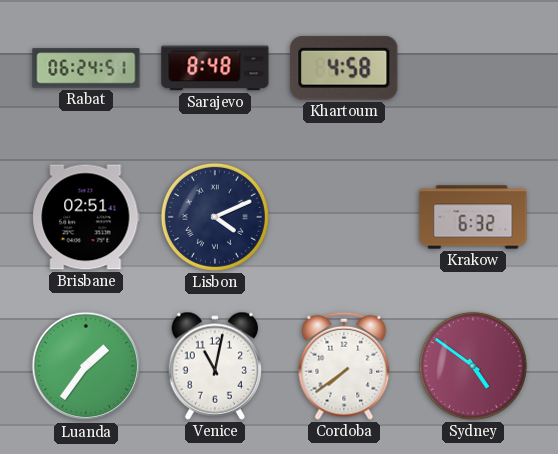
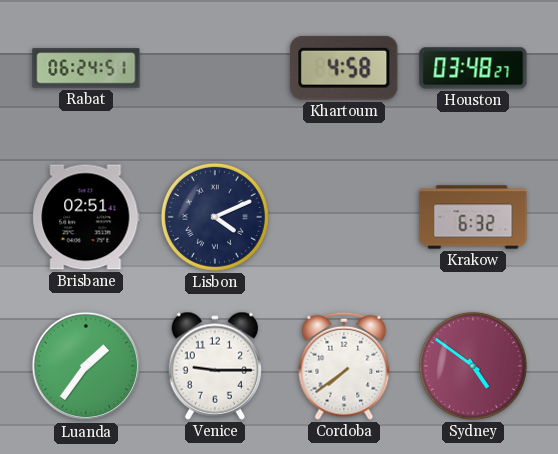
Sarajevo: 8:48 -> none (215, 68)
Houston: none -> 03:48 (473, 68)
Venice: 11:02 -> 9:15 (215, 366)
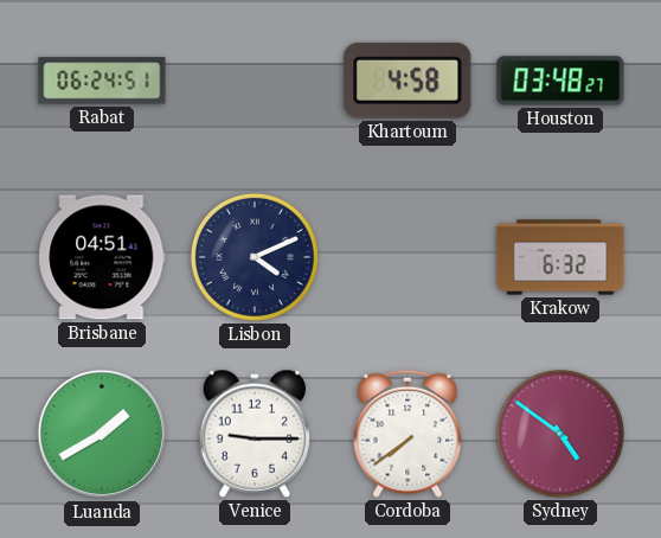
Brisbane: 02:51 -> 04:51 (102, 257)
Luanda: 1:36 -> 1:40 (102, 434)
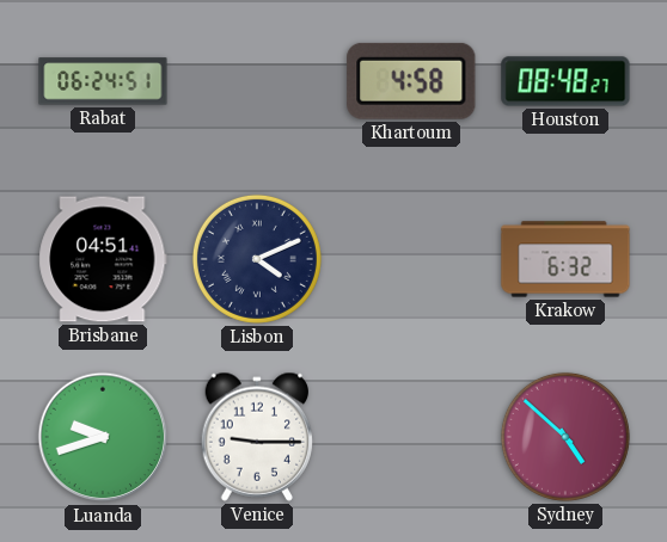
Houston: 03:48 -> 08:48 (565, 81)
Luanda: 1:40 -> 9:42 (103, 437)
Cordoba: 7:39 -> none (407, 434)
Sydney: 4:51 -> 4:52 (565, 437)
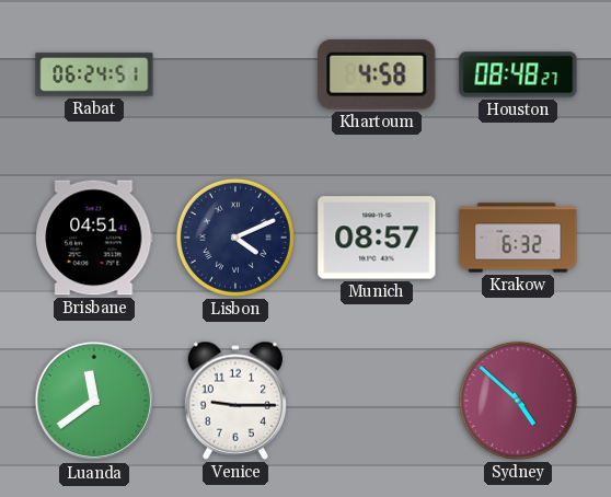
Munich: none -> 08:57 (377, 238)
Luanda: 9:42 -> 11:39 (94, 401)
